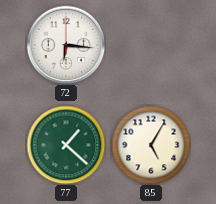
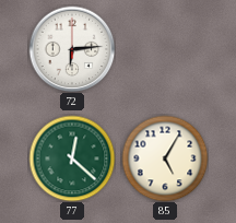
72: 6:16 -> 6:14 (72, 49)
77: 1:22 -> 12:22 (72, 159)
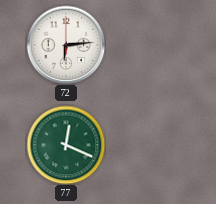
77: 12:22 -> 12:19 (66, 145)
85: 5:05 -> none (165, 159)
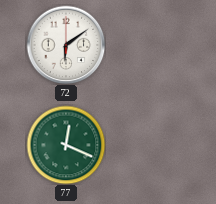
72: 6:14 -> 6:09 (66, 45)
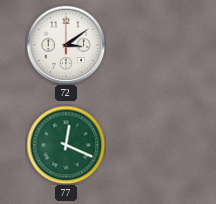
72: 6:09 -> 3:09 (66, 45)
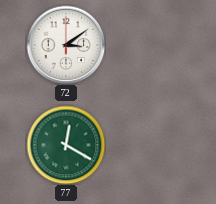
77: 12:19 -> 12:20 (66, 145)
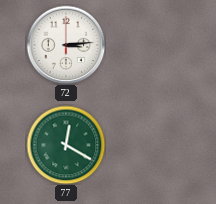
72: 3:09 -> 3:14 (66, 45)
